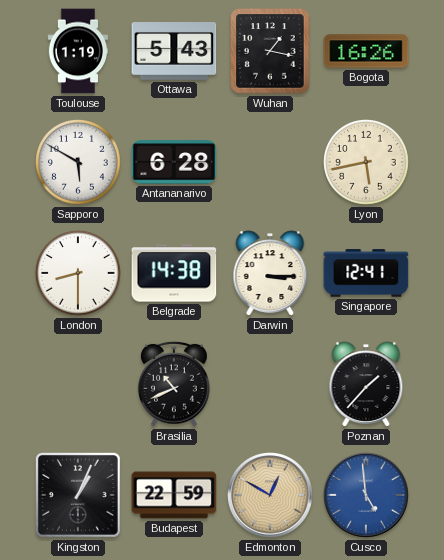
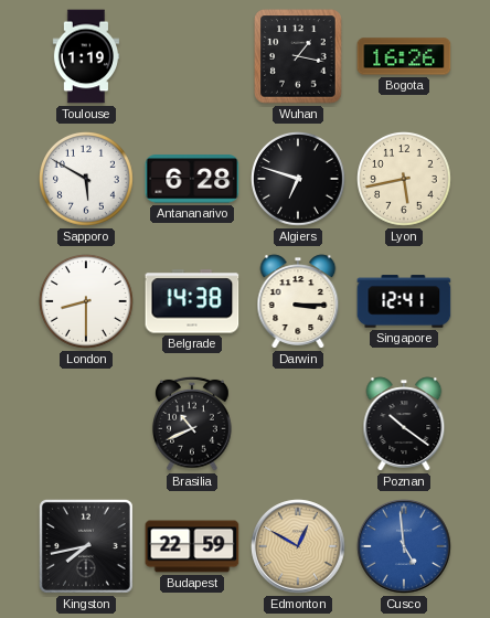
Ottawa: 5:43 -> none (174, 52)
Algiers: none -> 6:48 (299, 180)
Poznan: 1:37 -> 10:21 (404, 424)
Kingston: 1:04 -> 7:43 (86, 546)
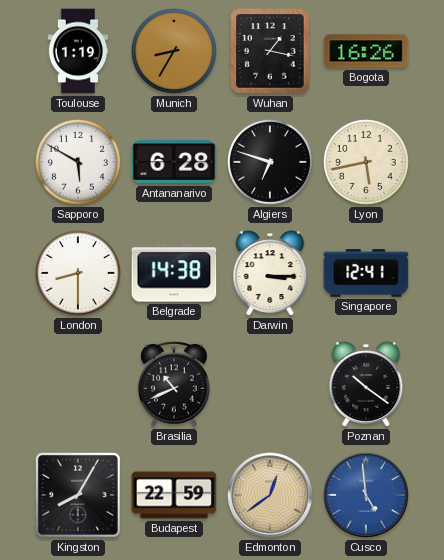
Munich: none -> 8:35 (175, 52)
Kingston: 7:43 -> 8:05 (78, 495)
Edmonton: 12:50 -> 12:39 (270, 495)
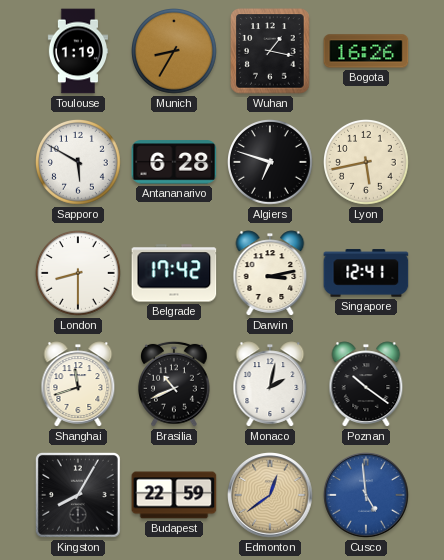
Belgrade: 14:38 -> 17:42 (174, 273)
Darwin: 3:15 -> 3:13 (270, 273)
Shanghai: none -> 11:42 (78, 384)
Monaco: none -> 2:02 (270, 384)
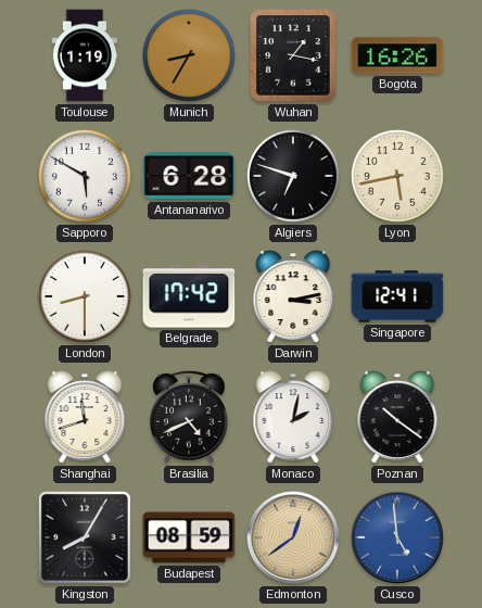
Brasilia: 10:41 -> 4:41 (190, 417)
Budapest: 22:59 -> 08:59 (189, 537)
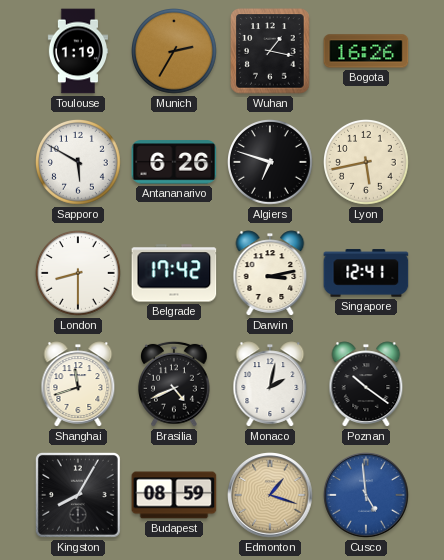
Munich: 8:35 -> 2:35 (175, 52)
Antananarivo: 6:28 -> 6:26 (174, 162)
Edmonton: 12:39 -> 1:18 (270, 495)
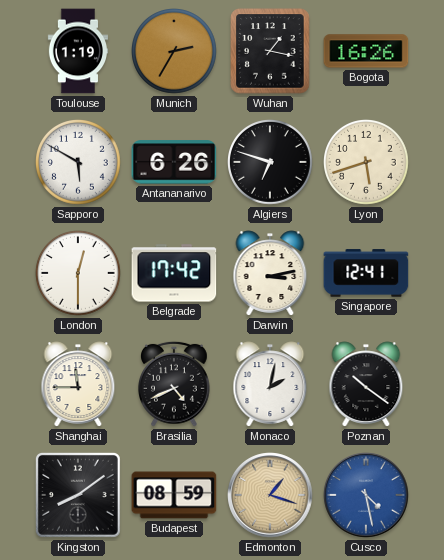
Lyon: 5:43 -> 5:42 (367, 163)
London: 8:30 -> 12:30 (79, 274)
Shanghai: 11:42 -> 11:45 (78, 384)
Kingston: 8:05 -> 8:09 (78, 495)
Cusco: 4:59 -> 4:28 (366, 495)
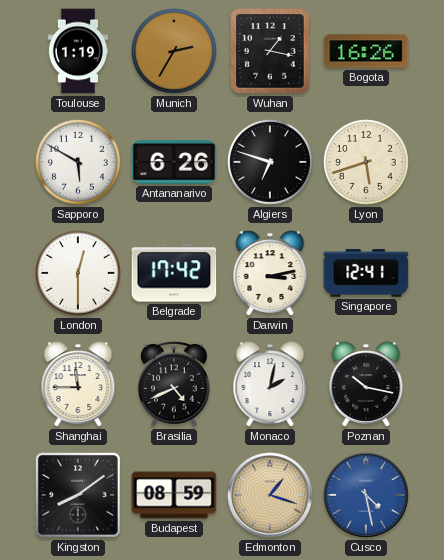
Poznan: 10:21 -> 10:17 (366, 384)
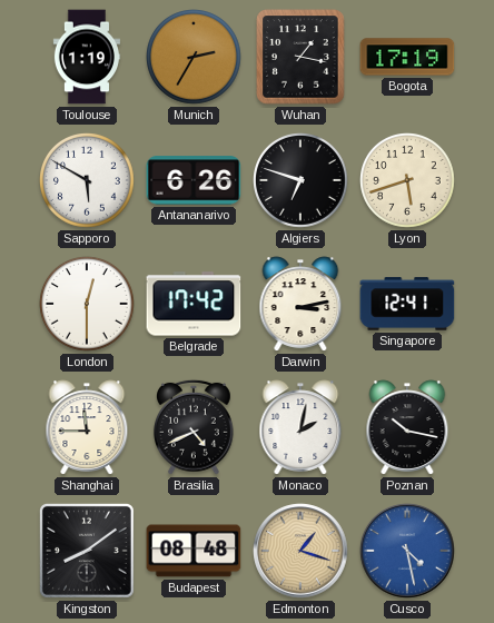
Bogota: 16:26 -> 17:19 (407, 57)
Budapest: 08:59 -> 08:48 (194, 551)
